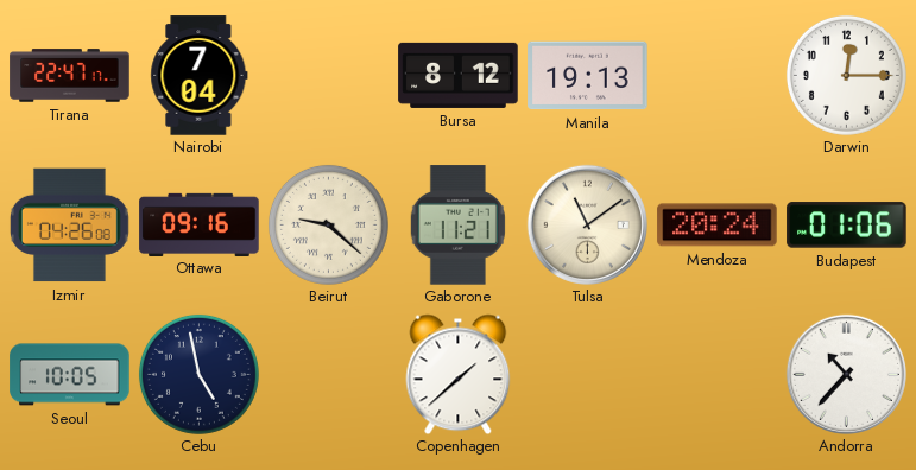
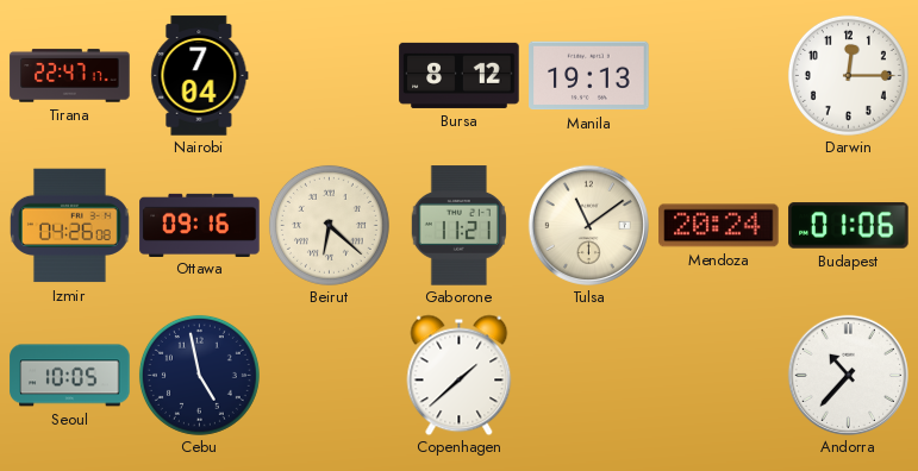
Beirut: 9:22 -> 6:22 (329, 225)
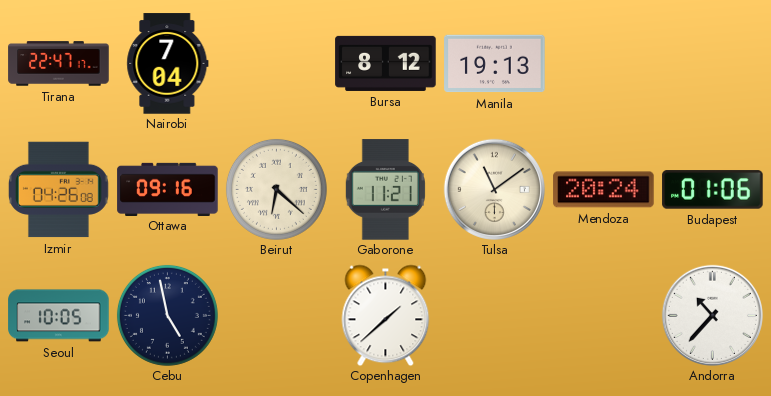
Darwin: 12:15 -> none (848, 75)
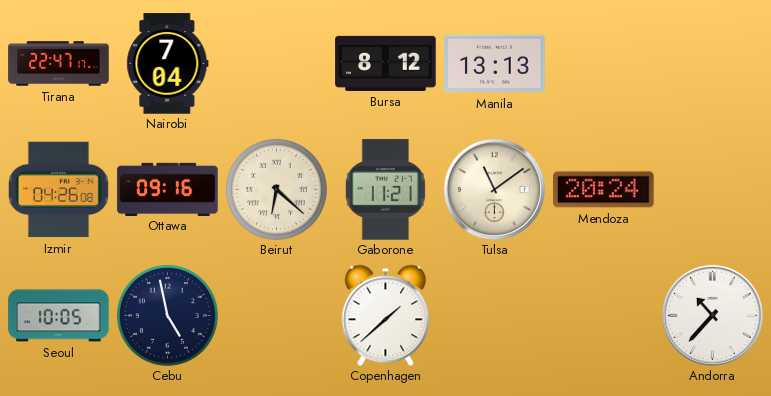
Manila: 19:13 -> 13:13 (495, 64)
Budapest: 01:06 -> none (713, 190)
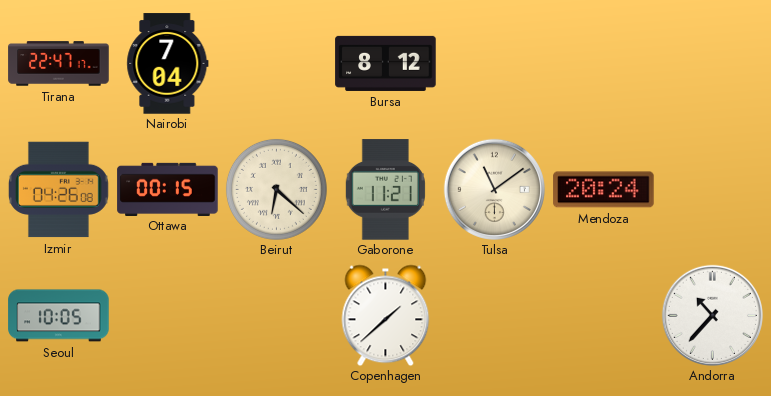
Manila: 13:13 -> none (495, 64)
Ottawa: 09:16 -> 00:15 (168, 189)
Cebu: 4:58 -> none (167, 315)
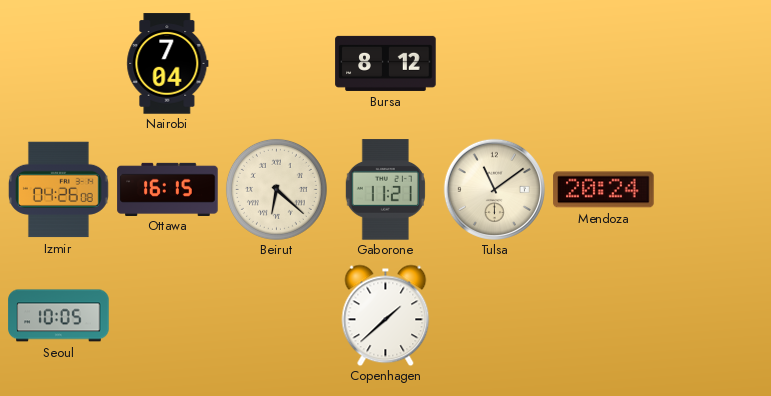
Tirana: 22:47 -> none (59, 64)
Ottawa: 00:15 -> 16:15 (168, 189)
Andorra: 10:37 -> none (712, 315)
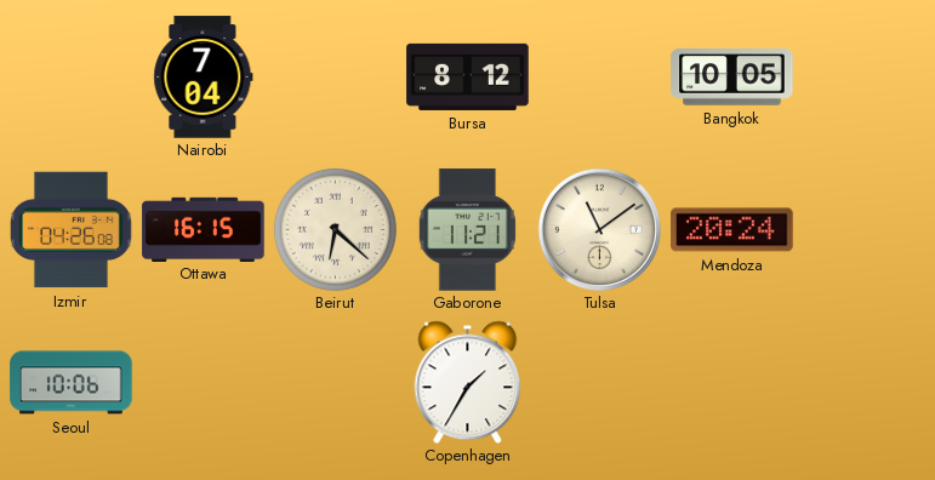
Bangkok: none -> 10:05 (732, 78)
Seoul: 10:05 -> 10:06 (72, 383)
Copenhagen: 1:38 -> 1:35 (468, 382)
